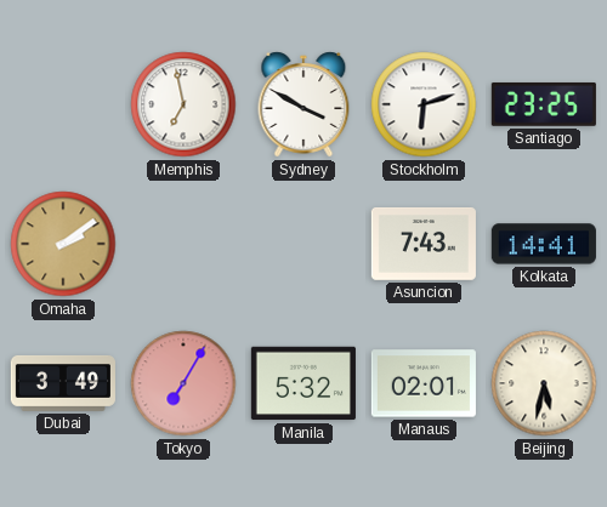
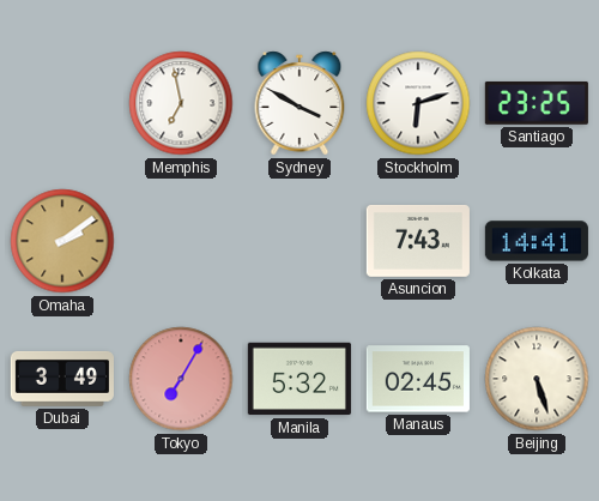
Manaus: 02:01 -> 02:45 (418, 379)
Beijing: 5:32 -> 5:27 (537, 379)
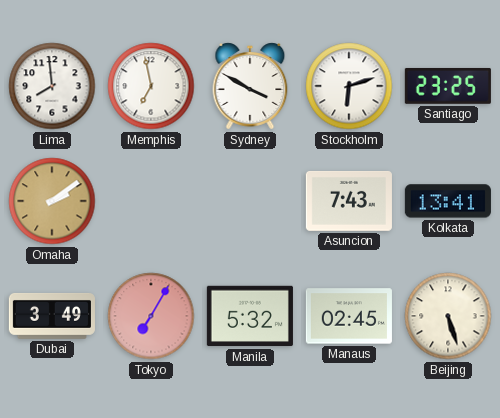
Lima: none -> 7:59 (52, 86)
Kolkata: 14:41 -> 13:41 (448, 201)
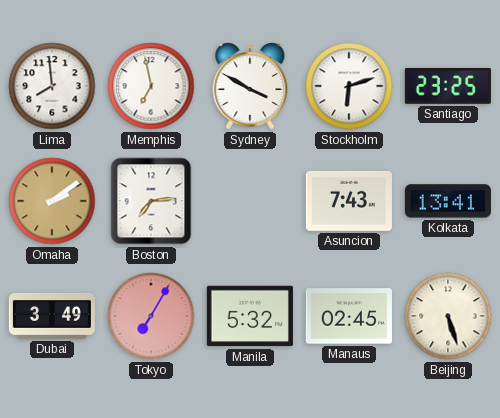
Boston: none -> 7:14 (151, 201)
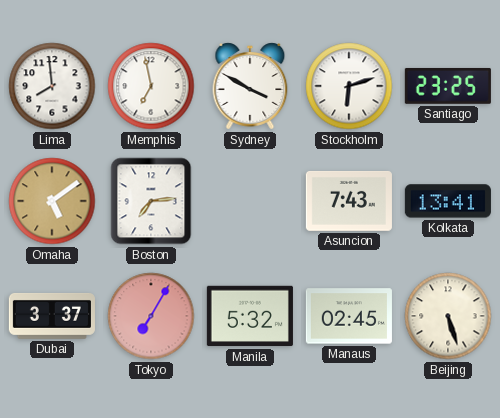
Omaha: 2:09 -> 5:09 (52, 201)
Dubai: 3:49 -> 3:37 (52, 316)
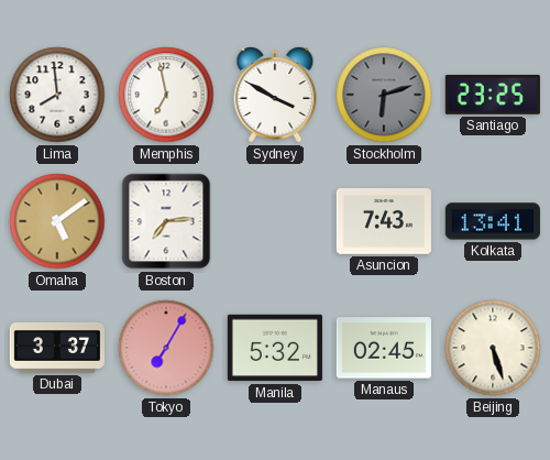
Stockholm dial: white -> grey (384, 95)
